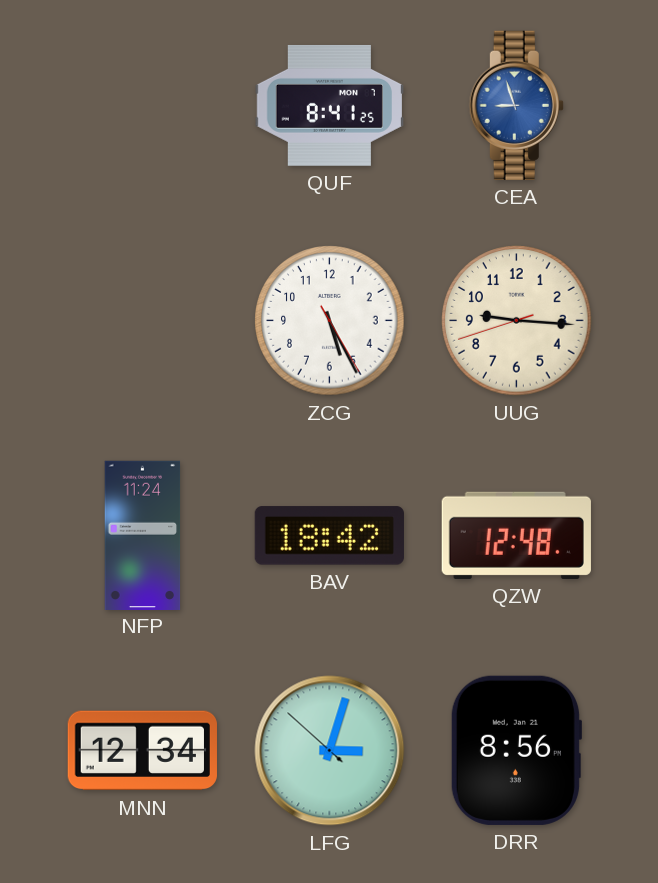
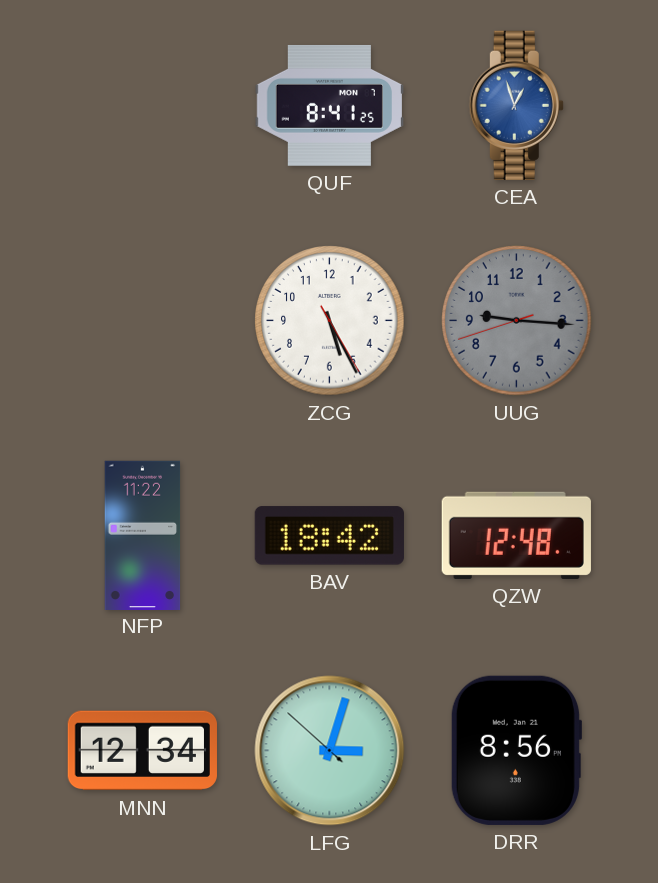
CEA: 8:57 -> 12:57 (516, 105)
UUG dial: cream -> grey (517, 321)
NFP: 11:24 -> 11:22 (143, 535)
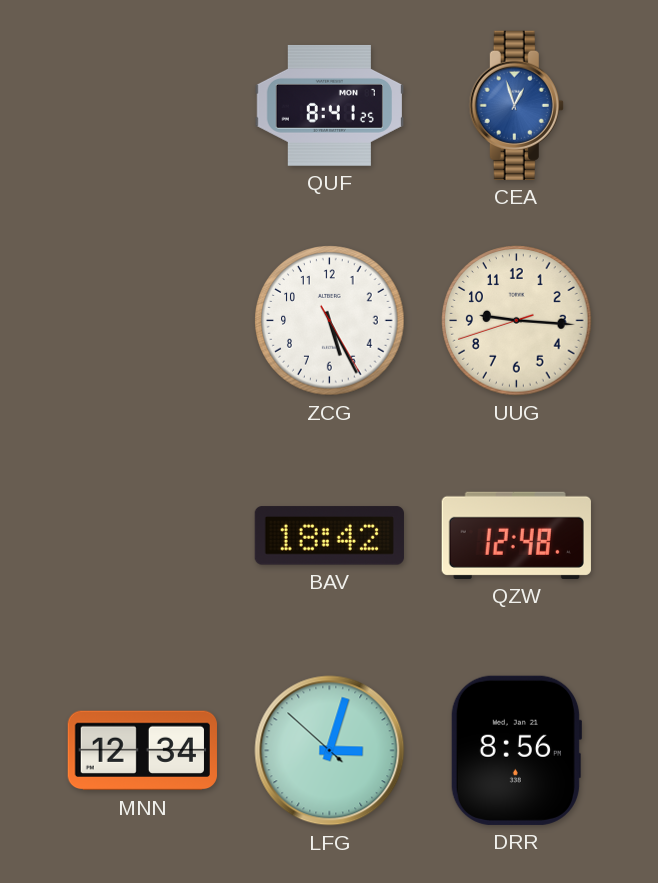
UUG dial: grey -> cream (517, 321)
NFP: 11:22 -> none (143, 535)
